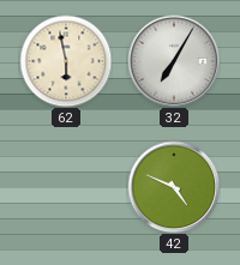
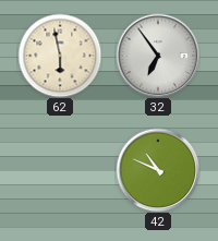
32: 7:05 -> 6:54 (158, 56)
42: 4:49 -> 10:49 (158, 170)
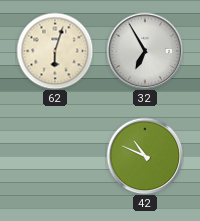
62: 5:58 -> 6:03 (55, 51)
32: 6:54 -> 6:55 (145, 51)
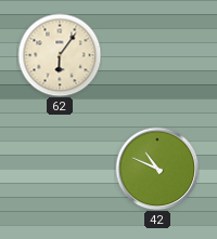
62: 6:03 -> 6:06 (60, 55)
32: 6:55 -> none (145, 51)
